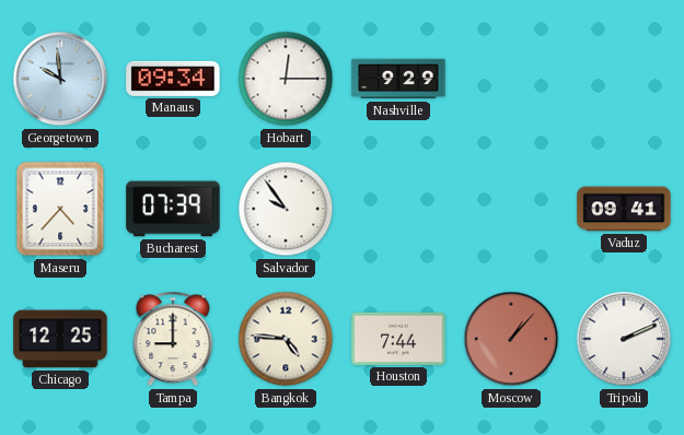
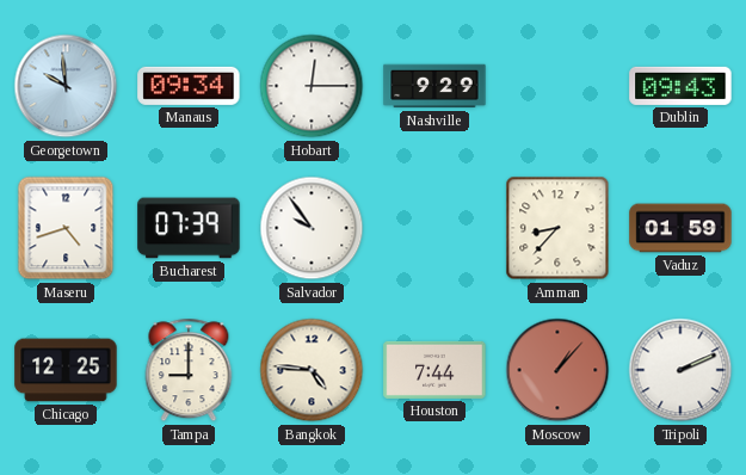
Dublin: none -> 09:43 (680, 86)
Maseru: 4:37 -> 4:42 (66, 228)
Amman: none -> 8:37 (557, 228)
Vaduz: 09:41 -> 01:59 (680, 228)
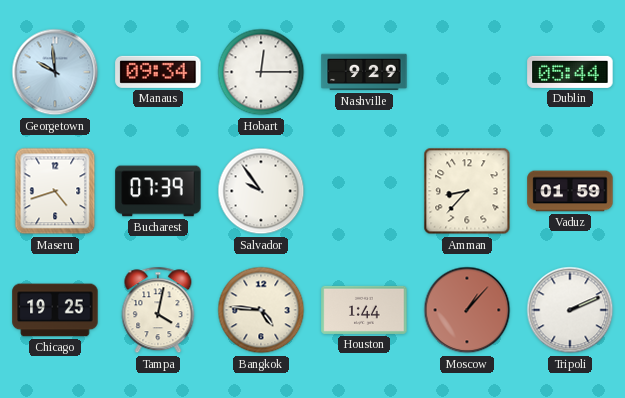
Dublin: 09:43 -> 05:44 (570, 72)
Chicago: 12:25 -> 19:25 (55, 310)
Tampa: 9:00 -> 4:02 (158, 310)
Houston: 7:44 -> 1:44 (364, 310)
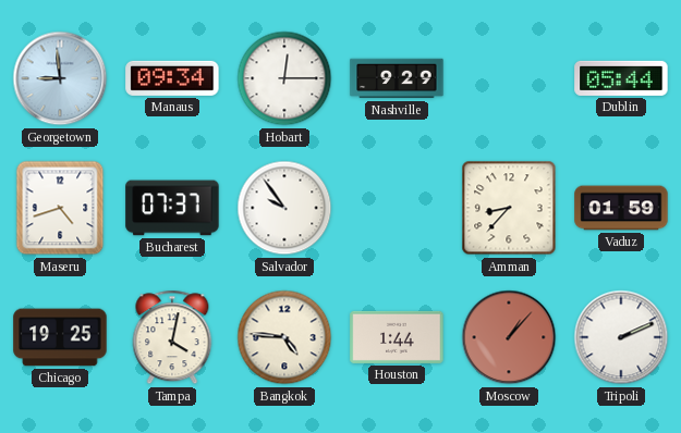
Georgetown: 9:59 -> 8:59 (60, 78)
Bucharest: 07:39 -> 07:37 (172, 208)
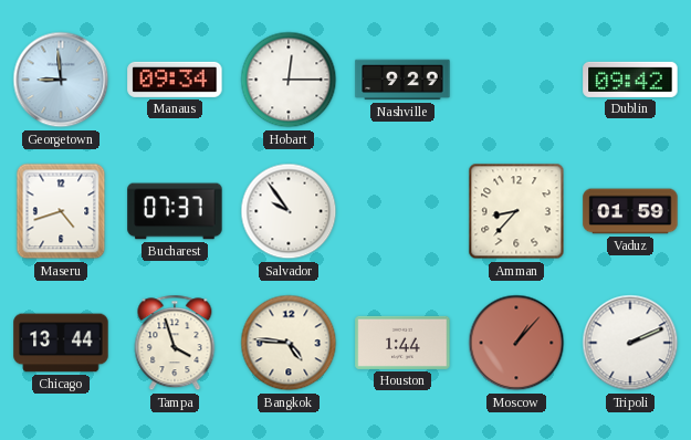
Dublin: 05:44 -> 09:42 (630, 80)
Chicago: 19:25 -> 13:44 (61, 343)
Tampa: 4:02 -> 3:57 (175, 343)
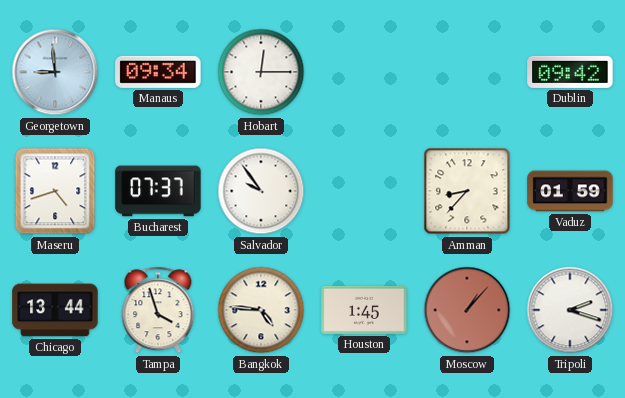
Nashville: 9:29 -> none (402, 80)
Houston: 1:44 -> 1:45 (364, 310)
Tripoli: 2:11 -> 2:18 (570, 310)
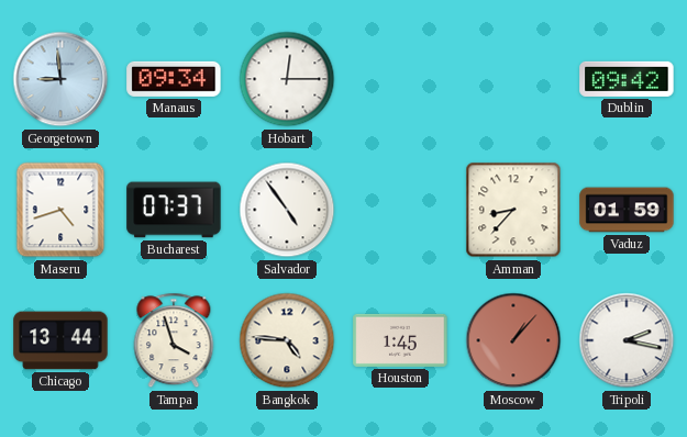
Salvador: 9:54 -> 4:54 (287, 210)
Tripoli: 2:18 -> 2:17 (627, 340)
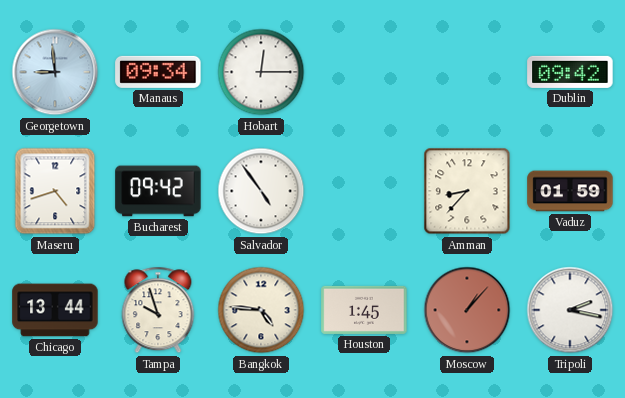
Bucharest: 07:37 -> 09:42 (158, 191)
Tampa: 3:57 -> 9:57 (158, 310)
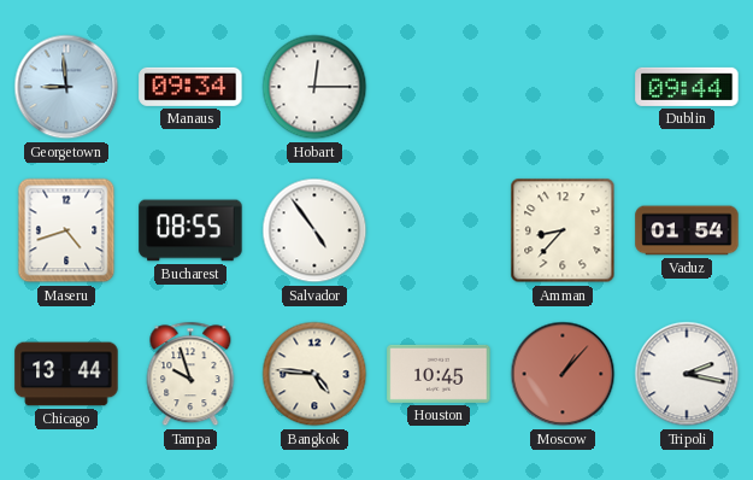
Dublin: 09:42 -> 09:44 (687, 87)
Bucharest: 09:42 -> 08:55 (190, 230)
Vaduz: 01:59 -> 01:54 (687, 230)
Houston: 1:45 -> 10:45 (439, 374)
